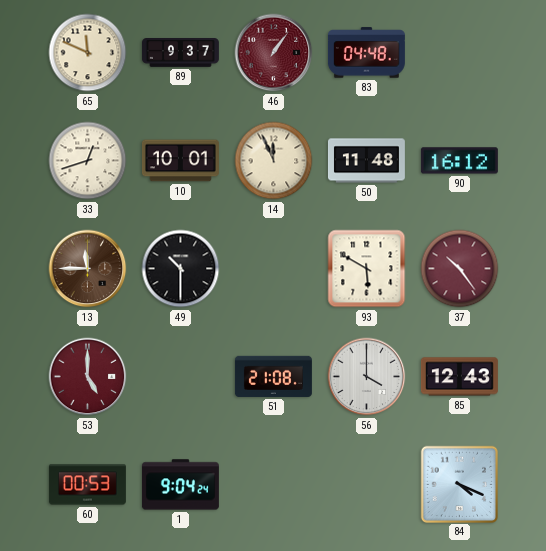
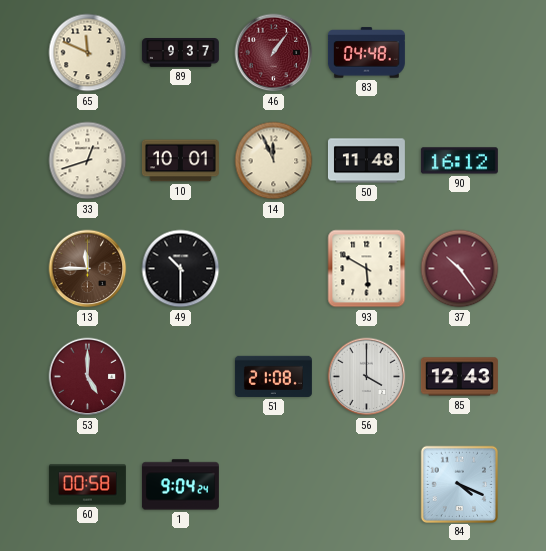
60: 00:53 -> 00:58 (87, 485)
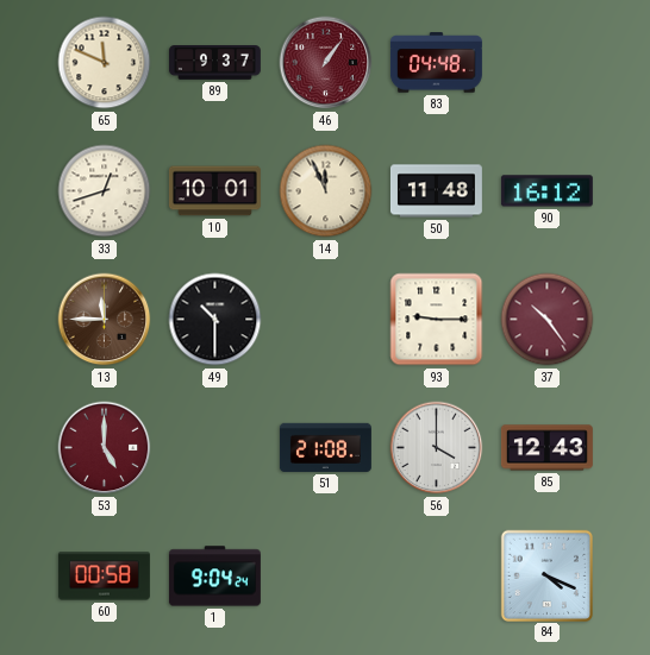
93: 5:50 -> 9:15 (437, 320)
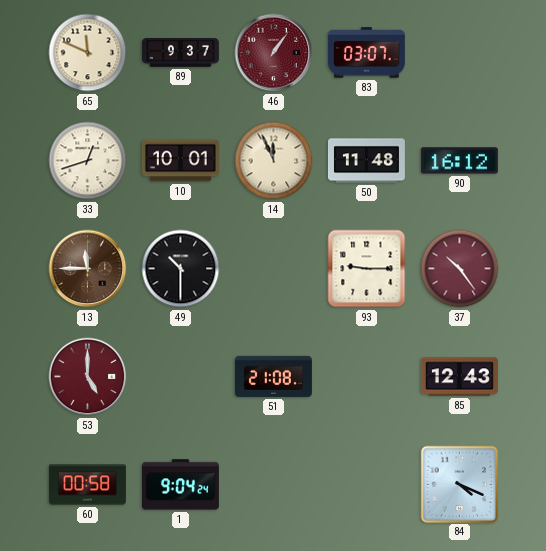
83: 04:48 -> 03:07 (366, 53)
56: 4:00 -> none (437, 448)
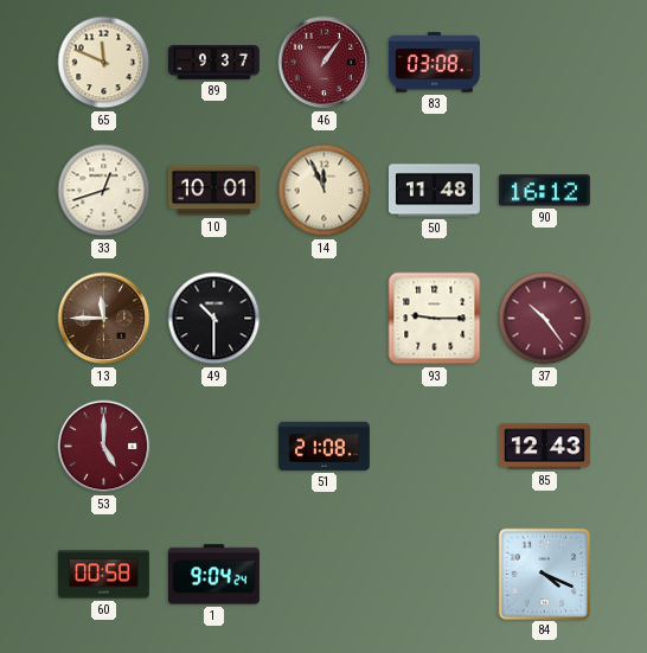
83: 03:07 -> 03:08 (434, 63)
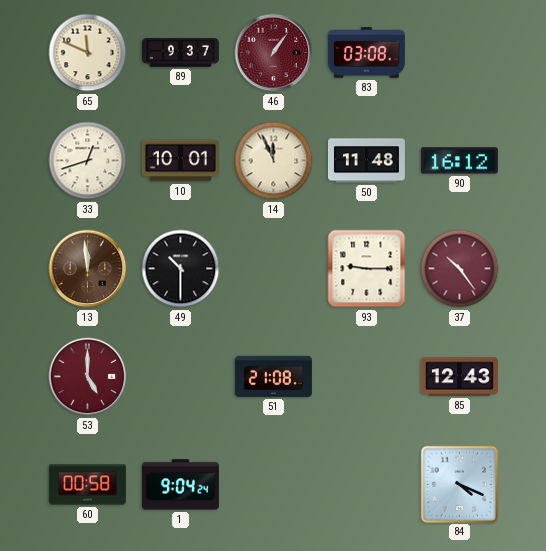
13: 11:45 -> 11:59 (88, 269)
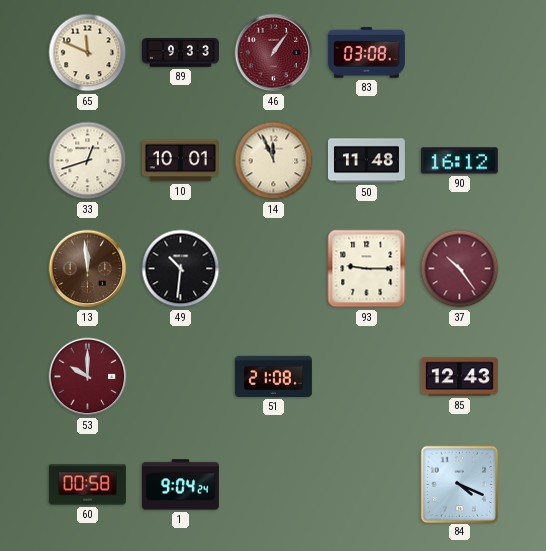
89: 9:37 -> 9:33 (180, 53)
49: 10:30 -> 10:31 (181, 269)
53: 5:00 -> 10:00 (88, 377)
